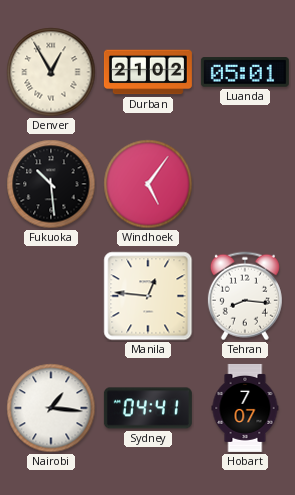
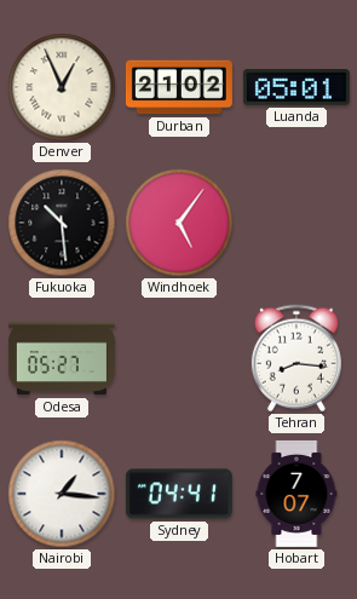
Denver: 12:55 -> 12:56 (62, 87)
Odesa: none -> 05:27 (62, 358)
Manila: 12:46 -> none (148, 296)
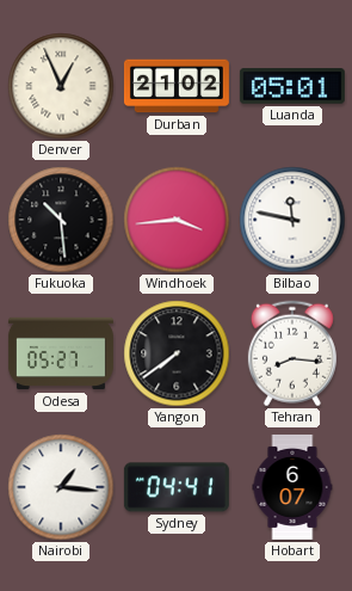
Windhoek: 5:06 -> 3:44 (177, 220)
Bilbao: none -> 11:47 (292, 220)
Yangon: none -> 7:39 (177, 353)
Hobart: 7:07 -> 6:07 (292, 487)
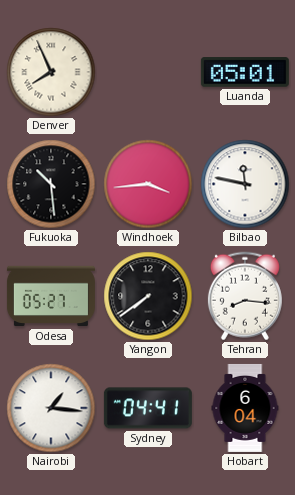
Denver: 12:56 -> 7:56 (51, 72)
Durban: 21:02 -> none (177, 86)
Hobart: 6:07 -> 6:04 (245, 408)
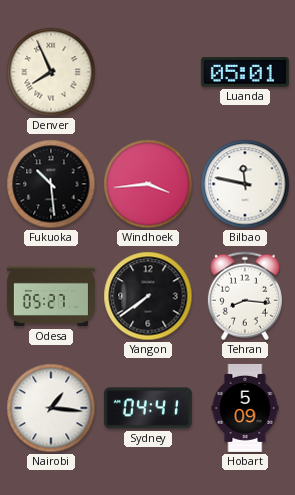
Hobart: 6:04 -> 5:09 (245, 408)
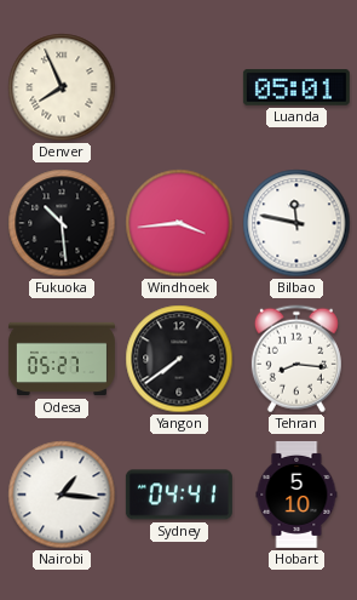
Hobart: 5:09 -> 5:10 (296, 495)
